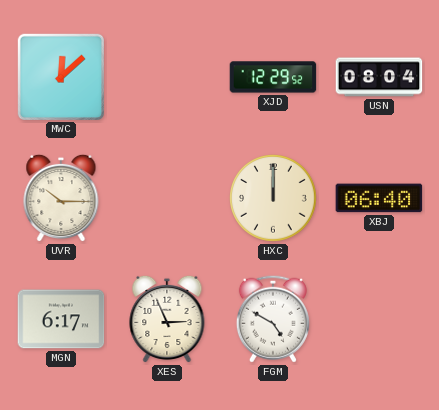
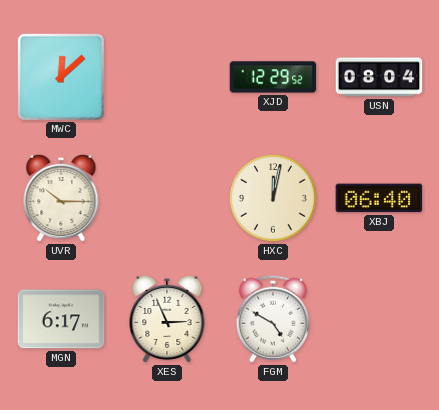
HXC: 12:00 -> 12:02 (274, 199)
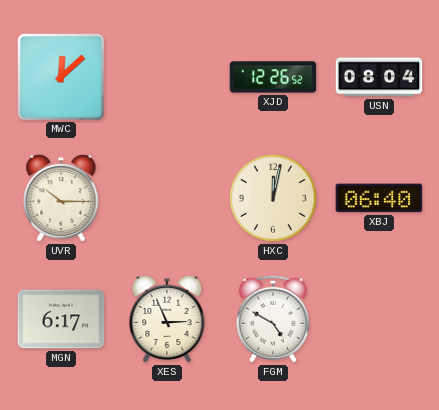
XJD: 12:29 -> 12:26 (273, 77)
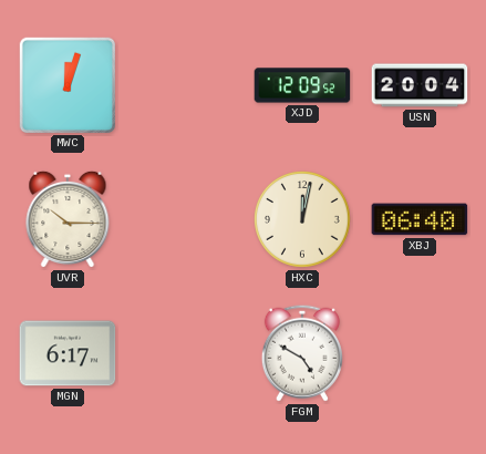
MWC: 12:08 -> 12:03 (66, 84)
XJD: 12:26 -> 12:09 (302, 85)
USN: 08:04 -> 20:04 (420, 85)
XES: 2:56 -> none (167, 319)
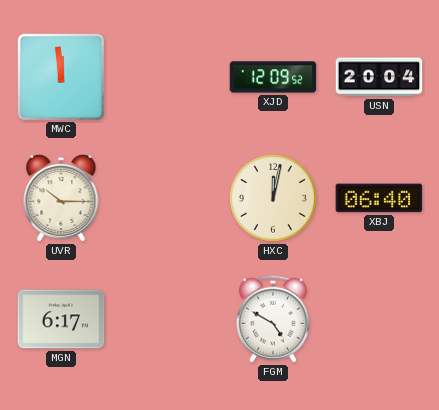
MWC: 12:03 -> 11:59 (60, 76)
